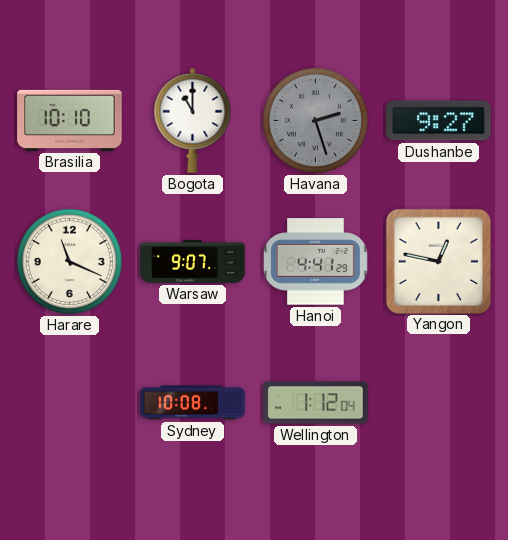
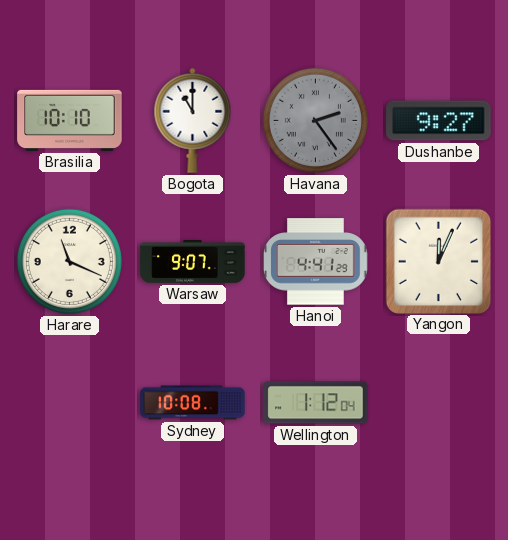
Havana: 2:27 -> 2:24 (315, 120)
Yangon: 12:47 -> 12:04 (438, 261)
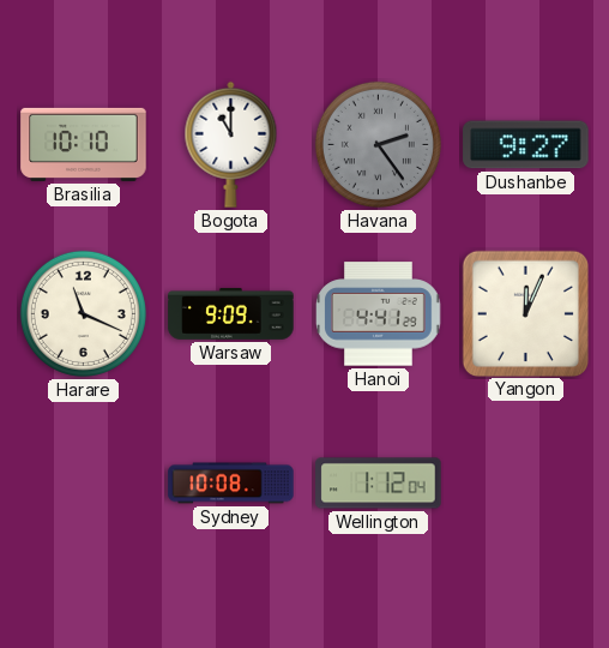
Warsaw: 9:07 -> 9:09 (231, 313)
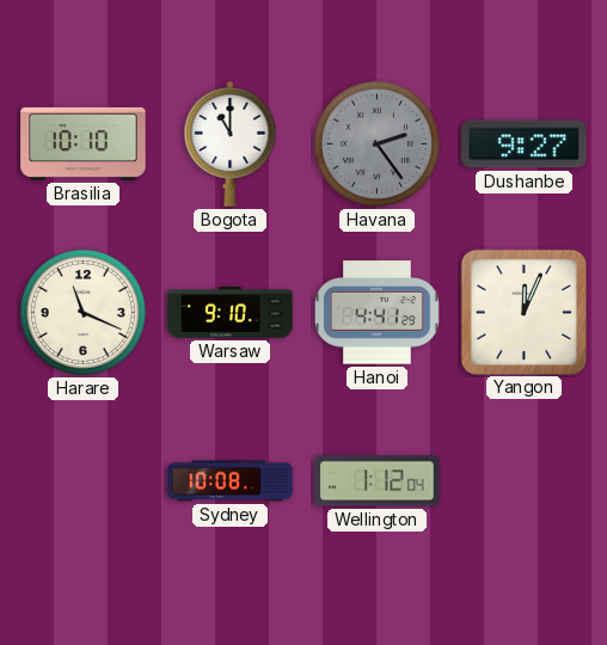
Warsaw: 9:09 -> 9:10 (231, 312)
